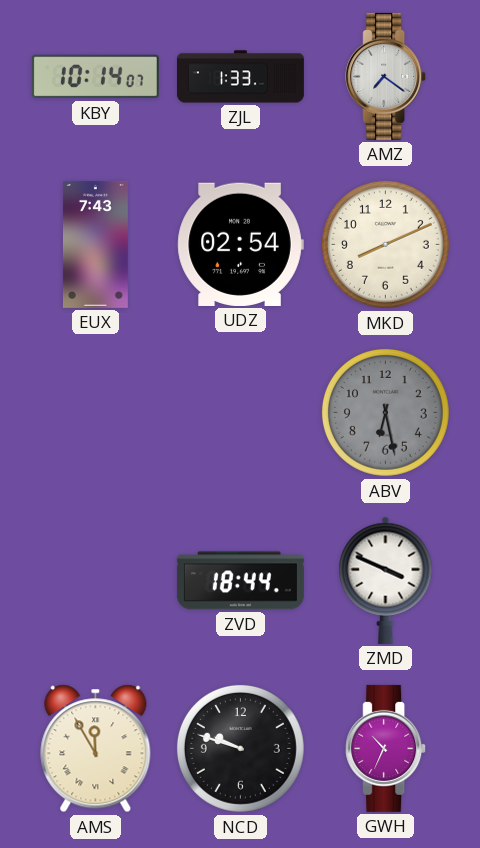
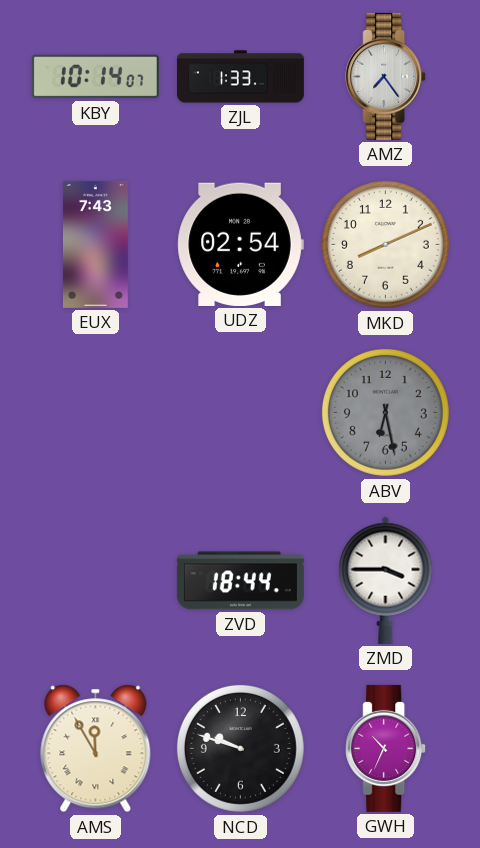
AMZ: 7:21 -> 7:24 (386, 76)
ZMD: 3:49 -> 3:45 (386, 580)
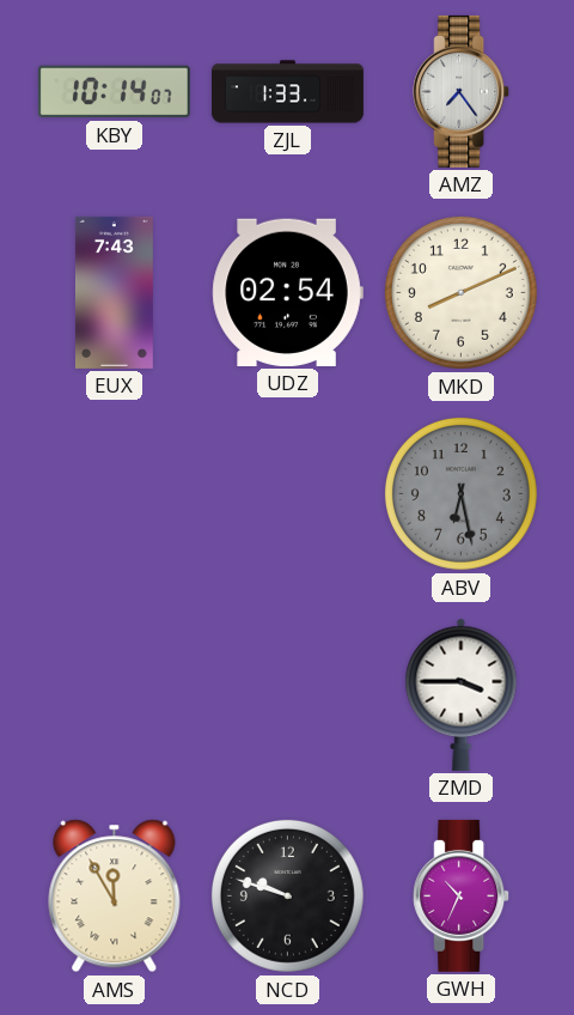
ZVD: 18:44 -> none (240, 581)
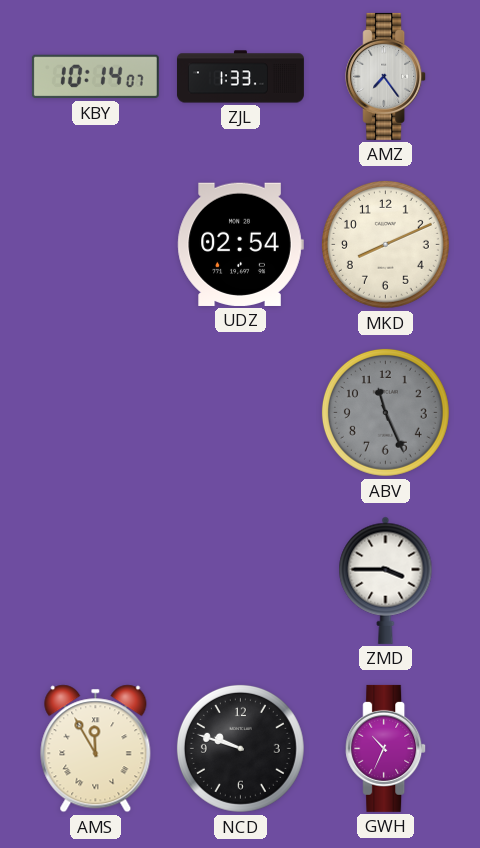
EUX: 7:43 -> none (114, 292)
ABV: 6:28 -> 11:26 (385, 412)
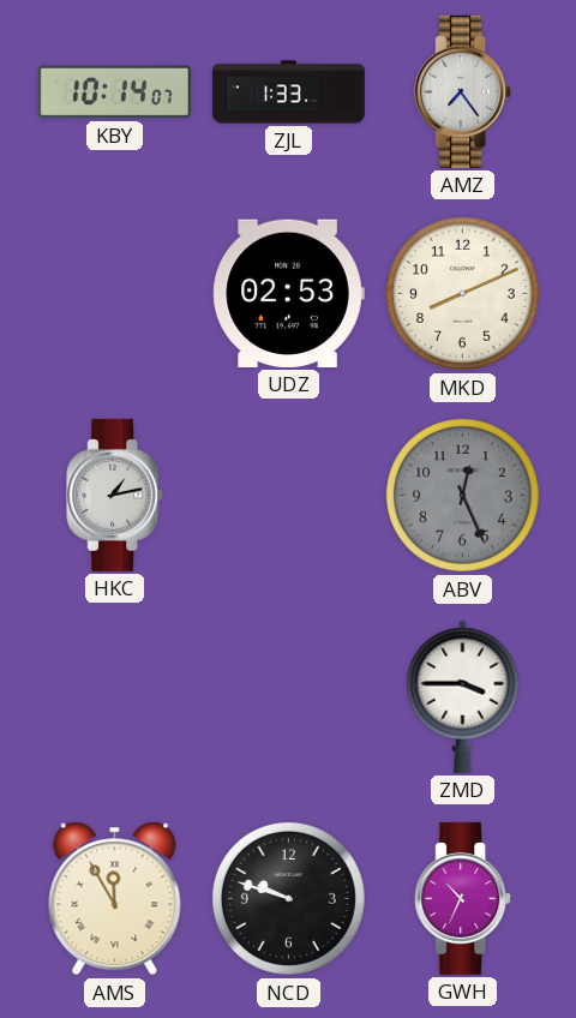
UDZ: 02:54 -> 02:53 (288, 293)
HKC: none -> 1:13 (115, 495)
ABV: 11:26 -> 12:26 (462, 495)
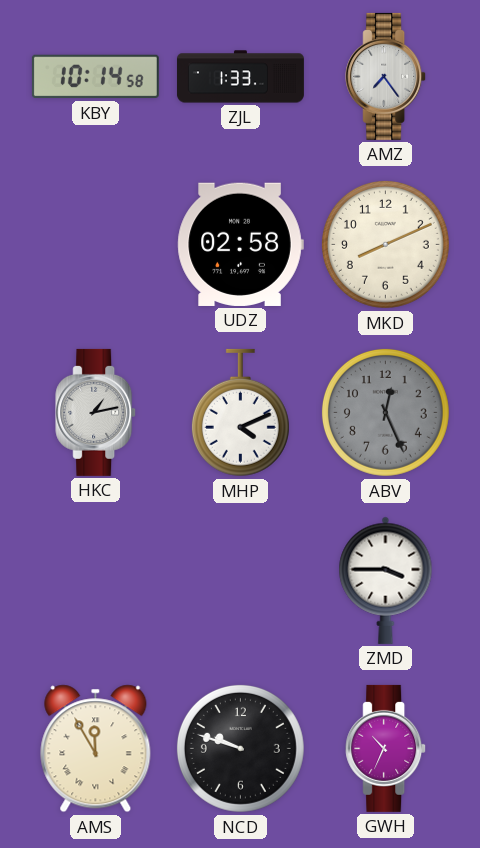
KBY: 10:14:07 -> 10:14:58 (95, 77)
UDZ: 02:53 -> 02:58 (240, 244)
MHP: none -> 4:11 (240, 413)
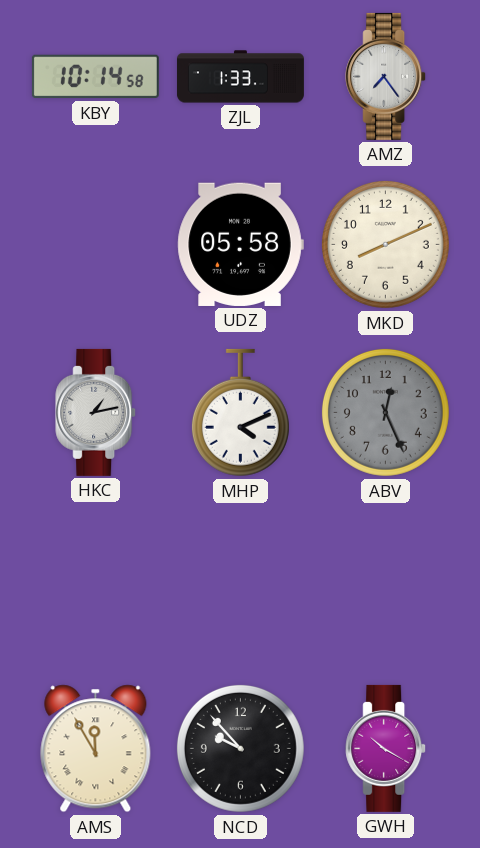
UDZ: 02:58 -> 05:58 (240, 244)
ZMD: 3:45 -> none (386, 580)
NCD: 9:48 -> 9:53 (240, 748)
GWH: 10:34 -> 10:20 (386, 748)
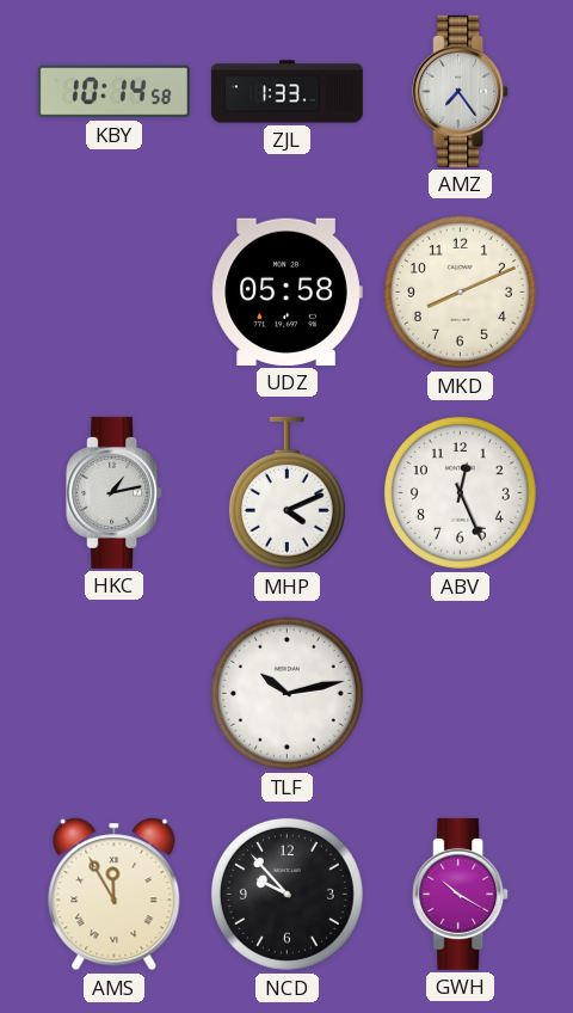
ABV dial: grey -> white (460, 492)
TLF: none -> 10:13 (286, 693)
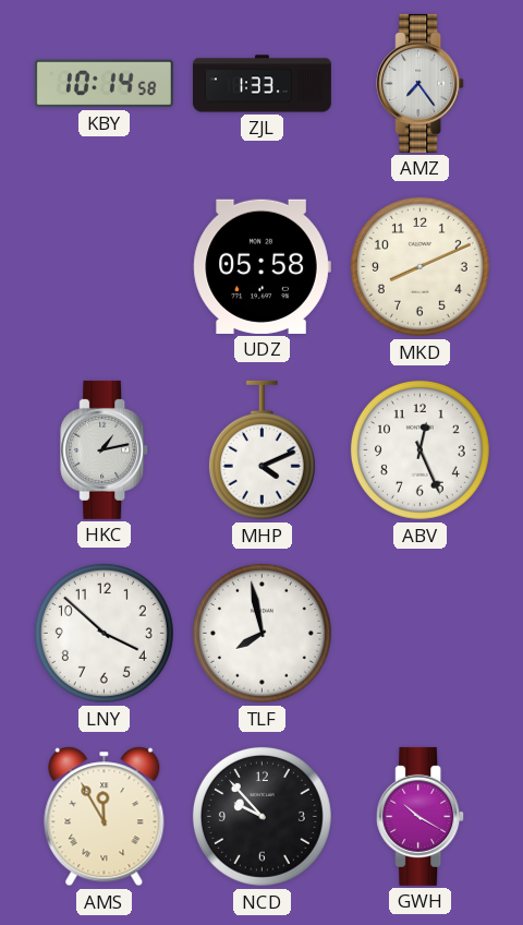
LNY: none -> 3:52 (104, 633)
TLF: 10:13 -> 7:58 (261, 633)
